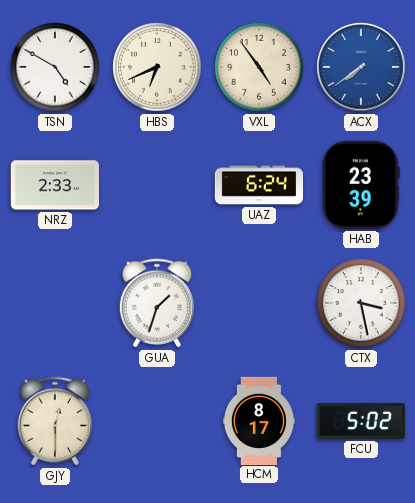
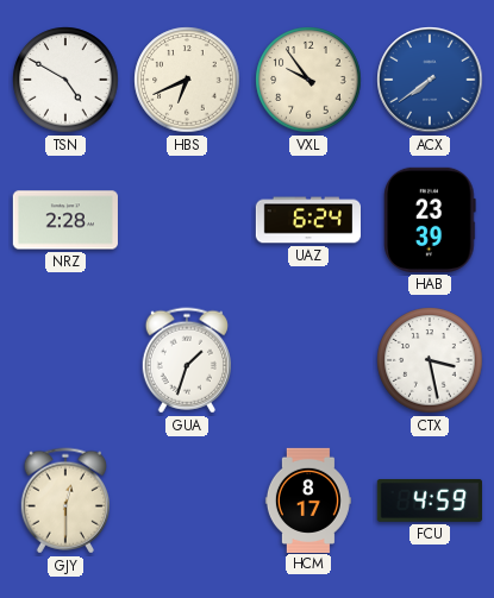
VXL: 4:54 -> 9:54 (308, 80)
NRZ: 2:33 -> 2:28 (65, 220)
FCU: 5:02 -> 4:59 (430, 501)
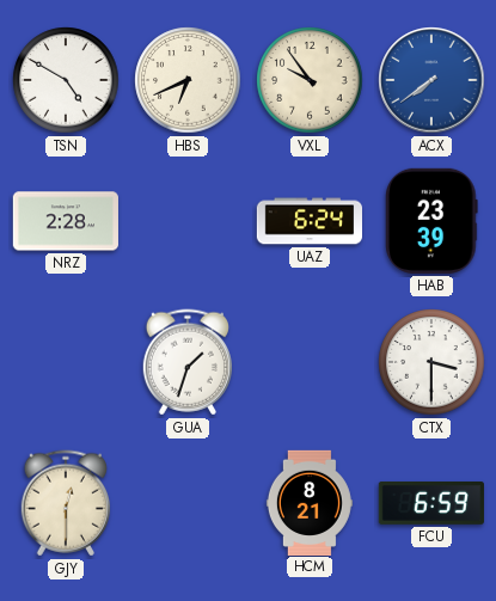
CTX: 3:28 -> 3:30 (431, 362)
HCM: 8:17 -> 8:21 (310, 502)
FCU: 4:59 -> 6:59 (431, 503)
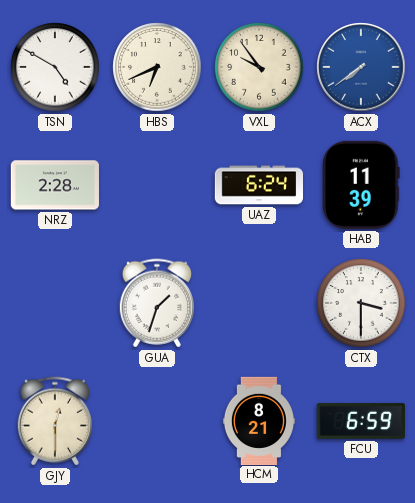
HAB: 23:39 -> 11:39 (361, 185)
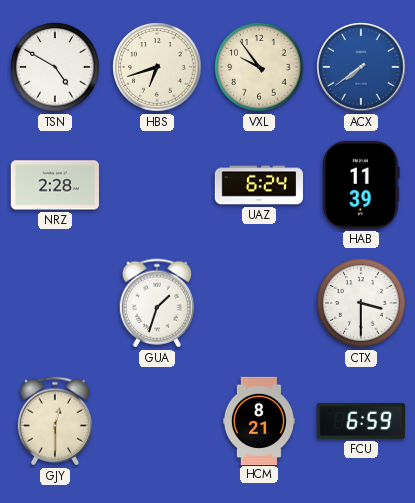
HBS: 6:41 -> 6:42 (157, 67)
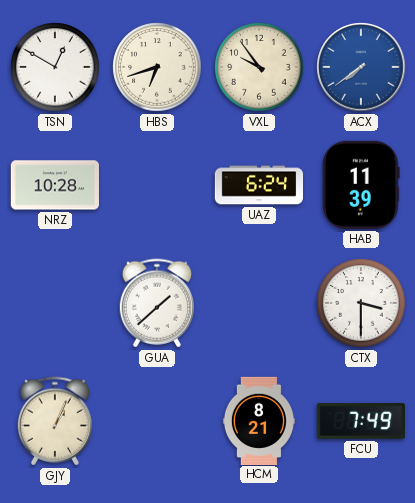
TSN: 4:50 -> 12:50 (55, 67)
NRZ: 2:28 -> 10:28 (55, 185)
GUA: 1:33 -> 1:38 (156, 303)
GJY: 12:30 -> 1:04 (54, 421)
FCU: 6:59 -> 7:49 (361, 421)
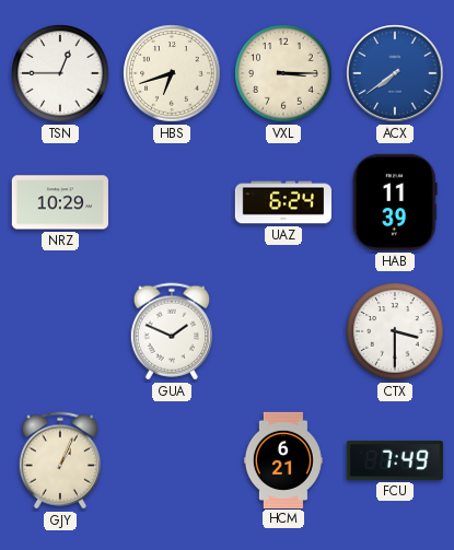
TSN: 12:50 -> 12:45 (60, 73)
VXL: 9:54 -> 3:15 (283, 73)
NRZ: 10:28 -> 10:29 (60, 202)
GUA: 1:38 -> 1:49 (171, 331)
HCM: 8:21 -> 6:21 (283, 459)
